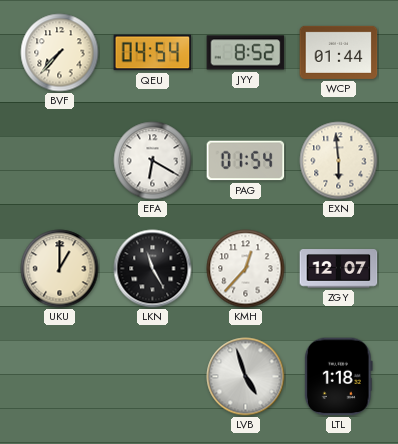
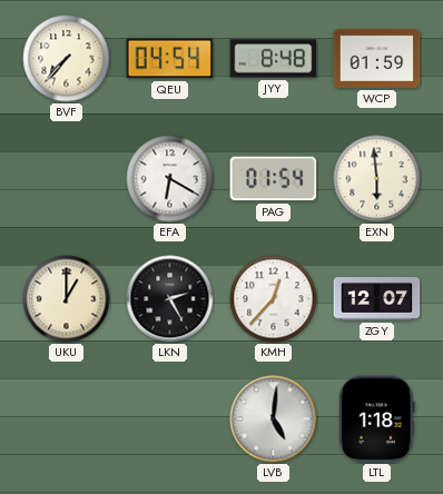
JYY: 8:52 -> 8:48 (274, 59)
WCP: 01:44 -> 01:59 (377, 58)
LKN: 11:25 -> 2:25 (170, 299)
LVB: 4:57 -> 5:01 (274, 419)
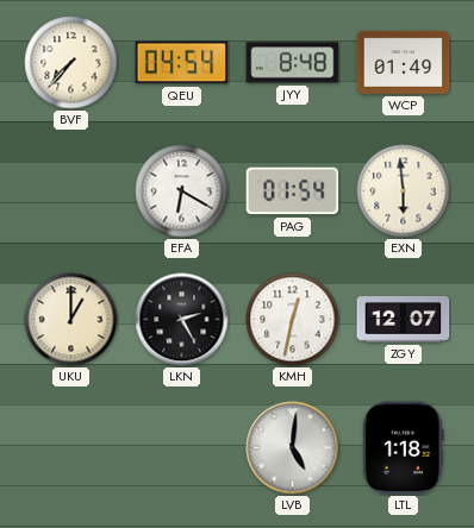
WCP: 01:59 -> 01:49 (404, 62)
KMH: 12:37 -> 12:32 (293, 320)
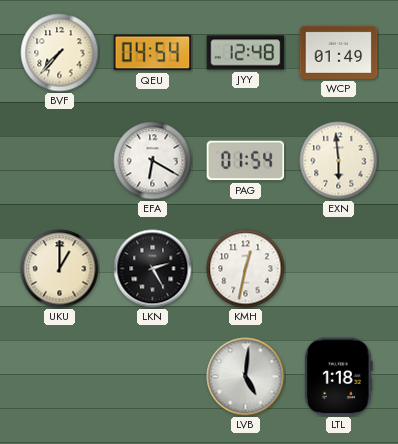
JYY: 8:48 -> 12:48 (246, 53)
ZGY: 12:07 -> none (404, 320)
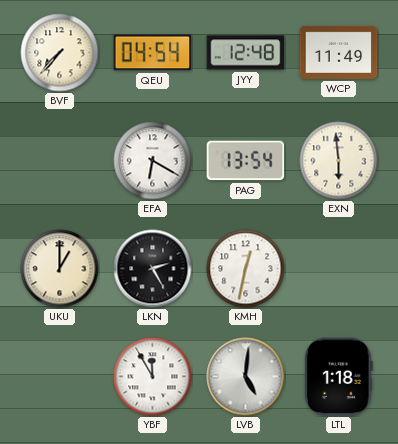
WCP: 01:49 -> 11:49 (339, 52)
PAG: 01:54 -> 13:54 (246, 161)
YBF: none -> 11:55 (153, 377)
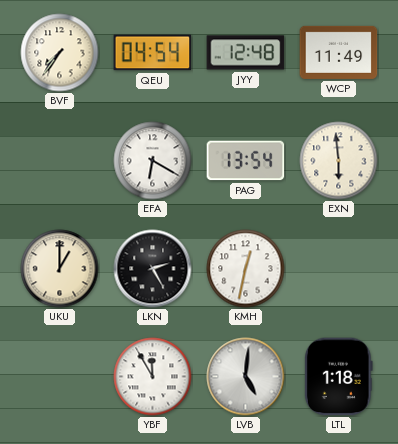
BVF: 7:37 -> 7:36 (60, 53)
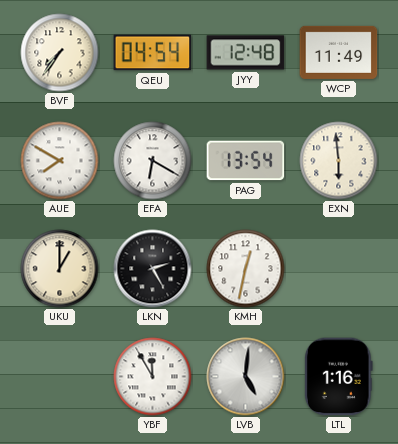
AUE: none -> 7:50 (60, 161)
LTL: 1:18 -> 1:16 (338, 377)
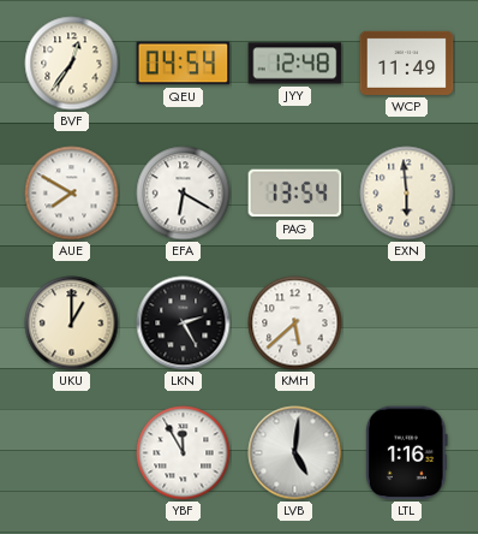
BVF: 7:36 -> 12:36 (72, 64)
KMH: 12:32 -> 5:38 (295, 324)
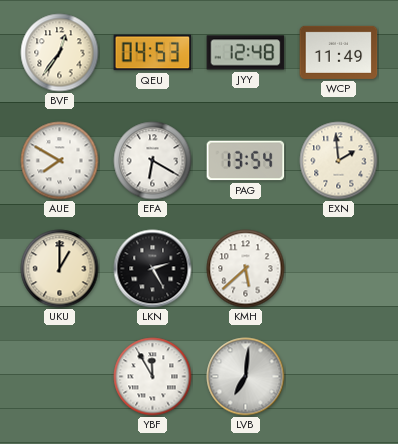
QEU: 04:54 -> 04:53 (153, 53)
EXN: 5:59 -> 1:59 (339, 161)
LVB: 5:01 -> 7:01 (246, 377)
LTL: 1:16 -> none (406, 453)
